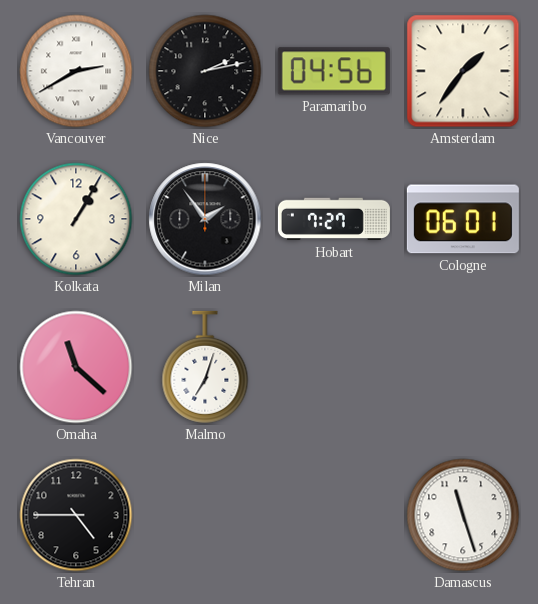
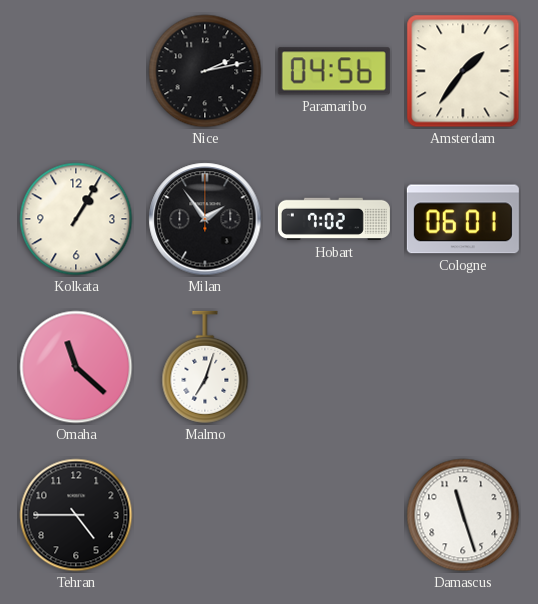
Vancouver: 2:40 -> none (76, 71)
Hobart: 7:27 -> 7:02 (334, 219)
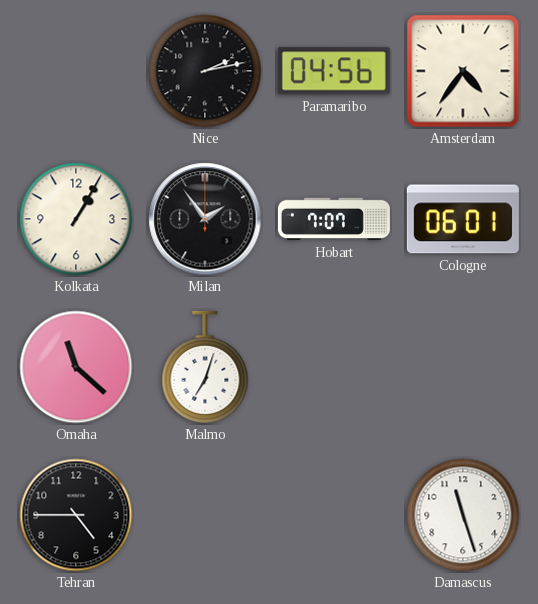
Amsterdam: 1:36 -> 4:36 (463, 71)
Hobart: 7:02 -> 7:07 (334, 219)
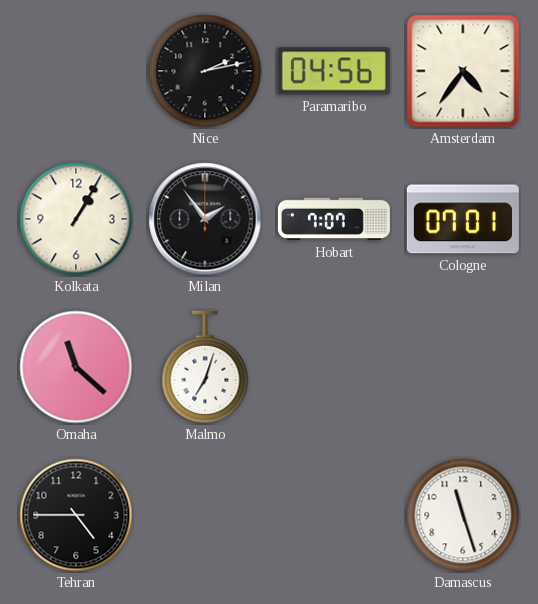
Cologne: 06:01 -> 07:01 (463, 219)
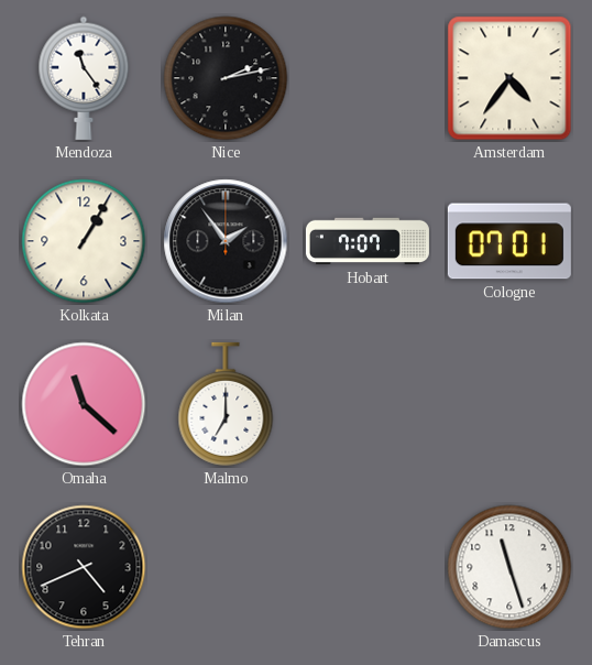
Mendoza: none -> 11:24 (84, 78)
Paramaribo: 04:56 -> none (334, 71)
Malmo: 7:03 -> 7:00 (226, 404)
Tehran: 4:45 -> 4:41 (84, 567)
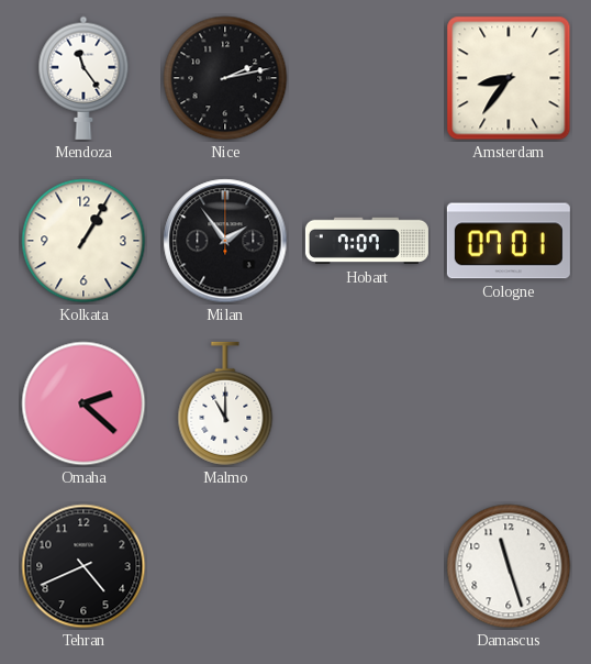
Amsterdam: 4:36 -> 8:36 (509, 78)
Omaha: 11:22 -> 2:22 (83, 403)
Malmo: 7:00 -> 11:00 (225, 403)
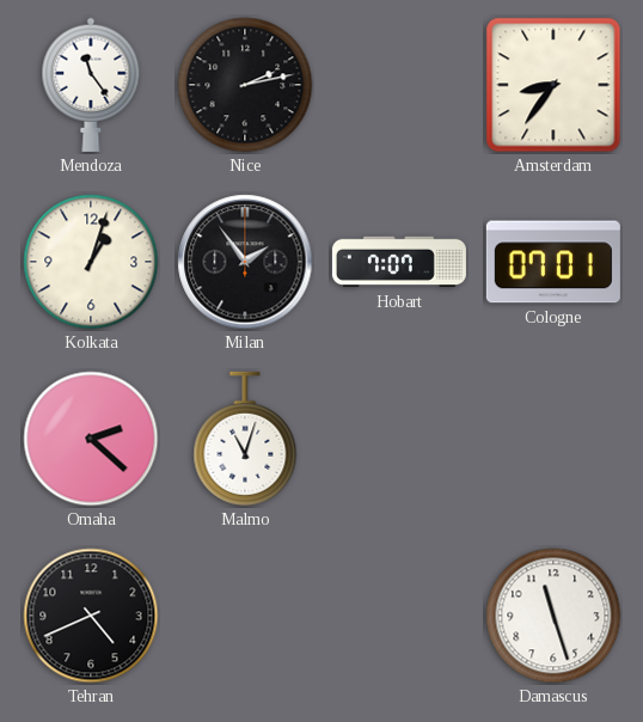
Kolkata: 1:05 -> 1:03 (91, 262)
Malmo: 11:00 -> 11:03 (245, 439)
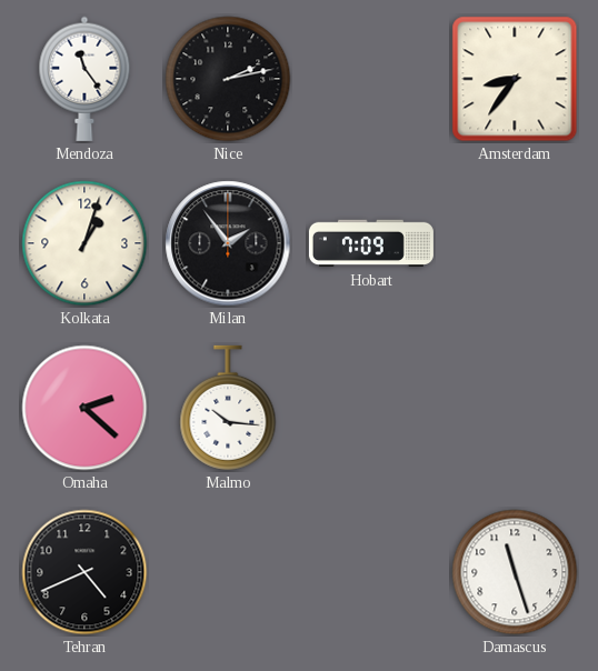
Hobart: 7:07 -> 7:09 (371, 243)
Cologne: 07:01 -> none (553, 262)
Malmo: 11:03 -> 10:16 (228, 408)
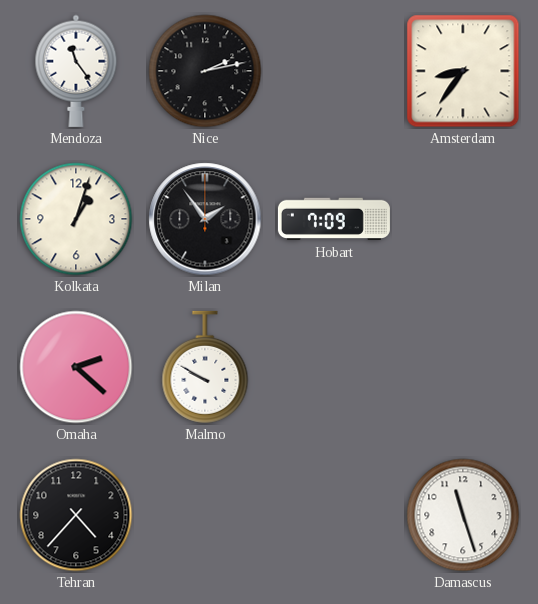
Malmo: 10:16 -> 9:50 (205, 367)
Tehran: 4:41 -> 4:37 (76, 515)
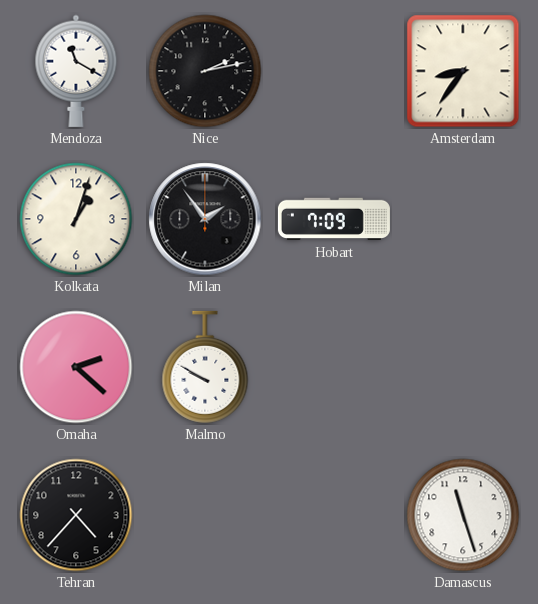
Mendoza: 11:24 -> 11:20 (76, 71)
